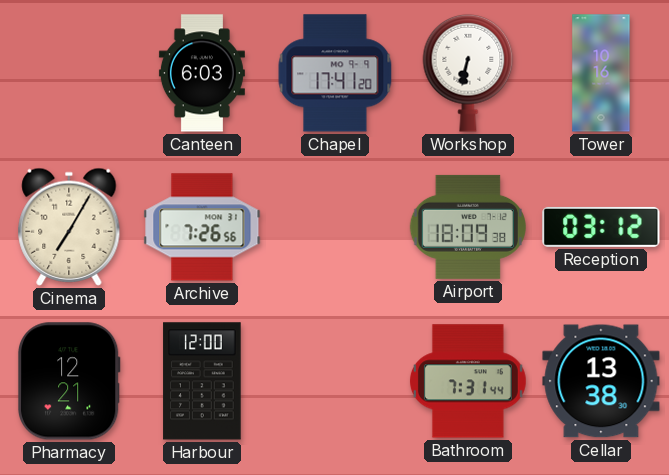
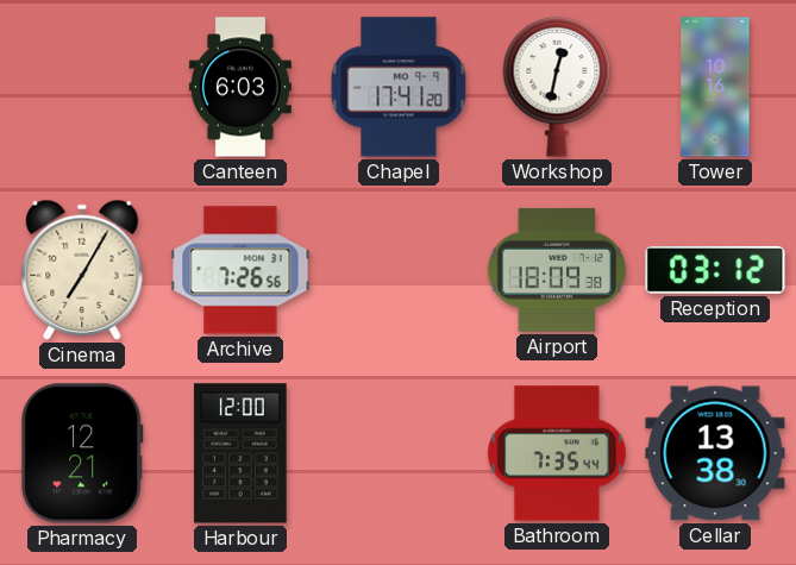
Workshop: 6:32 -> 12:32 (557, 87)
Bathroom: 7:31 -> 7:35 (557, 453)
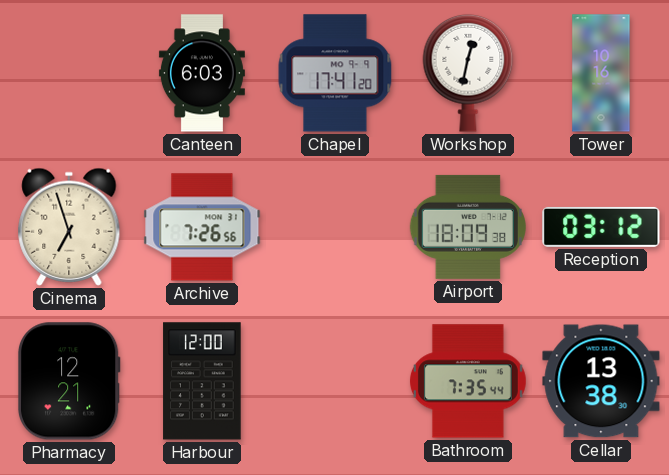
Cinema: 7:05 -> 6:57 (69, 227)
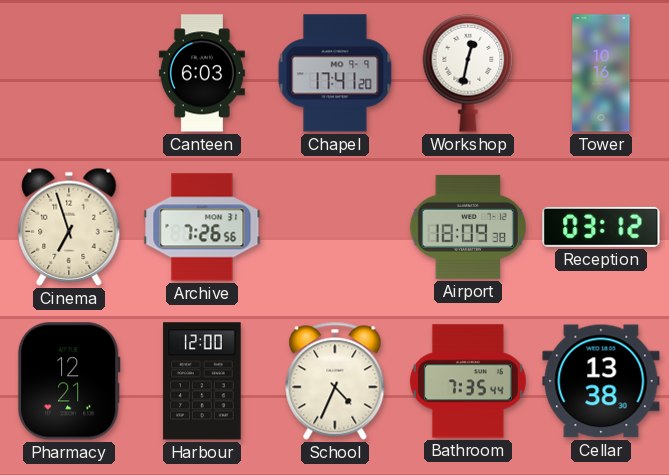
School: none -> 4:34 (335, 381)
